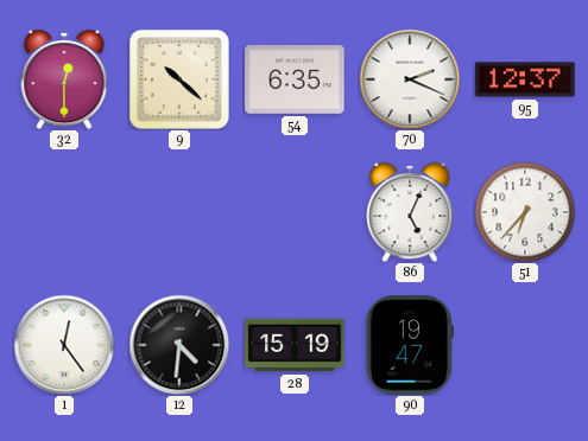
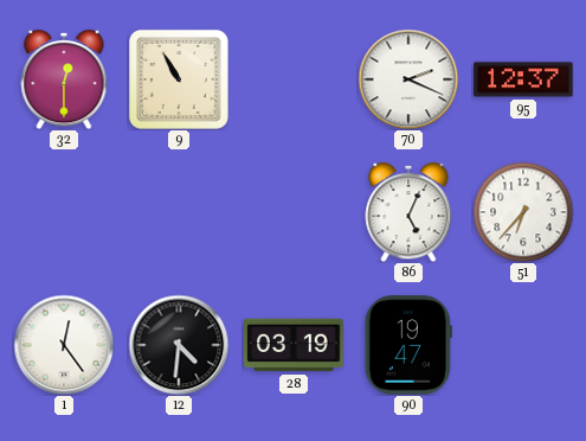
9: 10:22 -> 10:55 (179, 79)
54: 6:35 -> none (295, 79)
28: 15:19 -> 03:19 (294, 345)
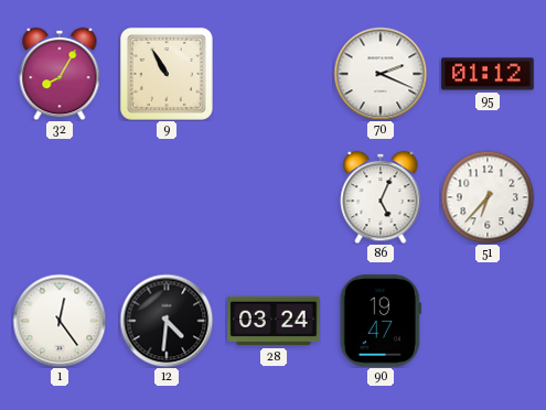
32: 12:30 -> 8:05 (60, 74)
95: 12:37 -> 01:12 (488, 74)
28: 03:19 -> 03:24 (274, 321)
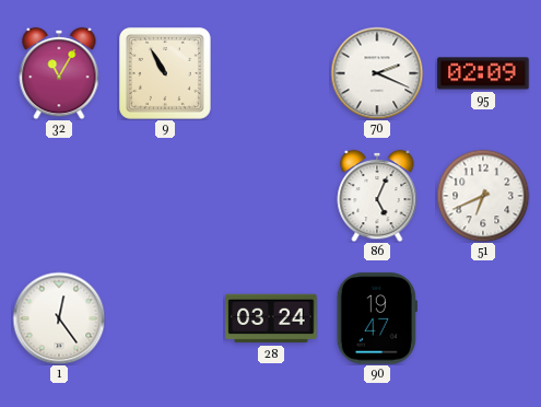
32: 8:05 -> 11:05 (59, 73)
95: 01:12 -> 02:09 (483, 73)
51: 6:37 -> 6:41 (483, 196)
12: 4:31 -> none (167, 321)
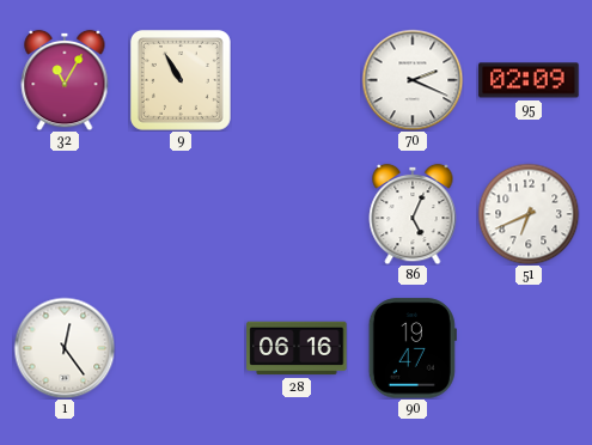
28: 03:24 -> 06:16 (297, 348)
